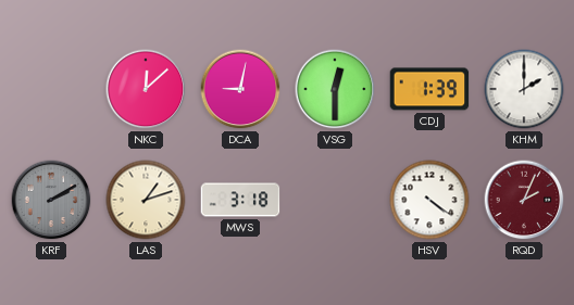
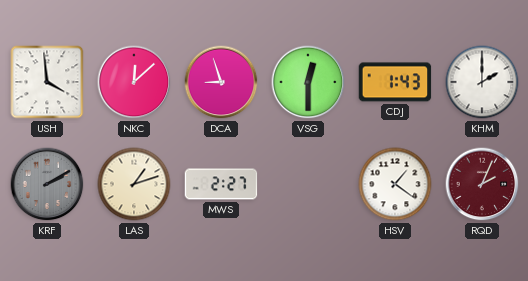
USH: none -> 3:59 (47, 82)
DCA: 9:02 -> 8:57 (221, 82)
CDJ: 1:39 -> 1:43 (395, 82)
MWS: 3:18 -> 2:27 (221, 184)
HSV: 4:21 -> 1:21 (395, 184)
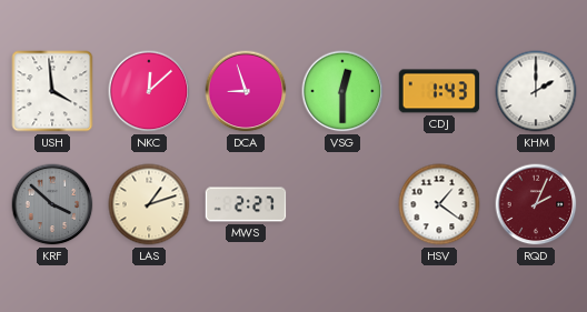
KRF: 2:10 -> 3:52 (52, 204)
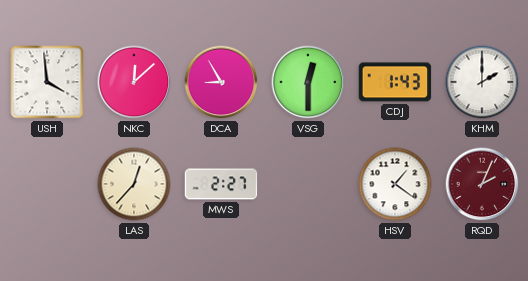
DCA: 8:57 -> 8:55 (221, 82)
KRF: 3:52 -> none (52, 204)
LAS: 1:12 -> 12:37 (134, 184)
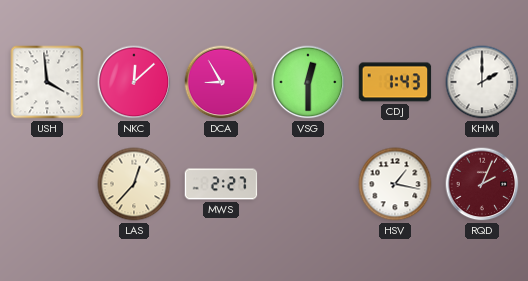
HSV: 1:21 -> 1:17 (395, 184)
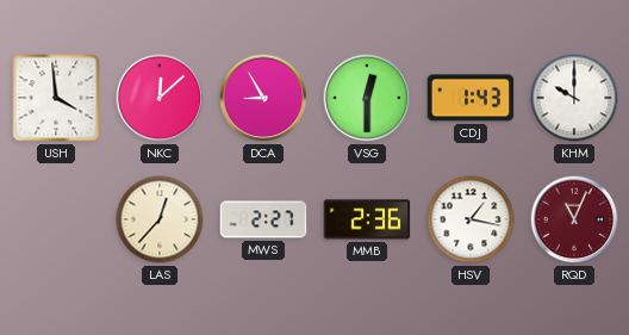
KHM: 2:00 -> 10:00 (574, 98)
MMB: none -> 2:36 (367, 219)
RQD: 2:04 -> 11:04 (574, 219)
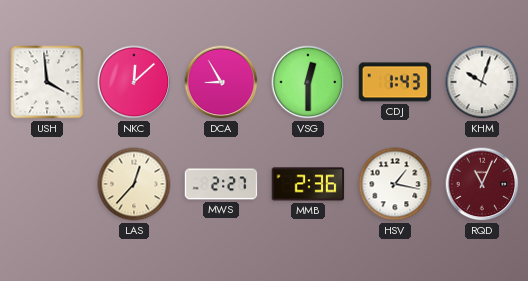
KHM: 10:00 -> 10:03 (482, 82)
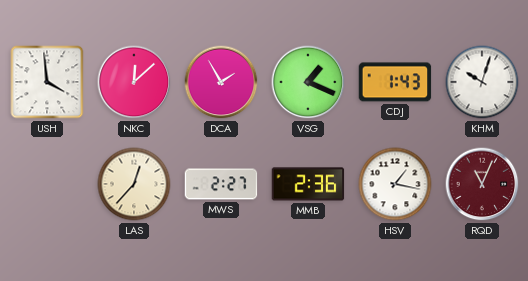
DCA: 8:55 -> 1:55 (221, 82)
VSG: 12:30 -> 1:19 (308, 82)
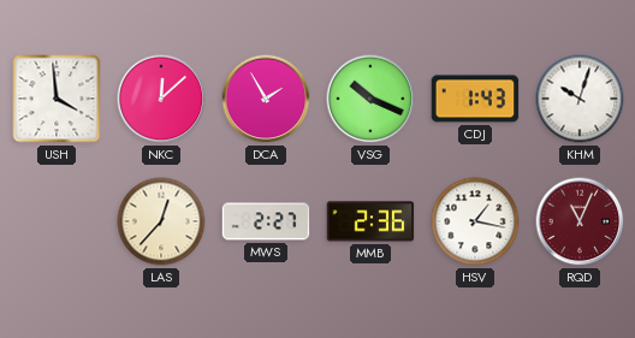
VSG: 1:19 -> 10:19 (370, 99)
